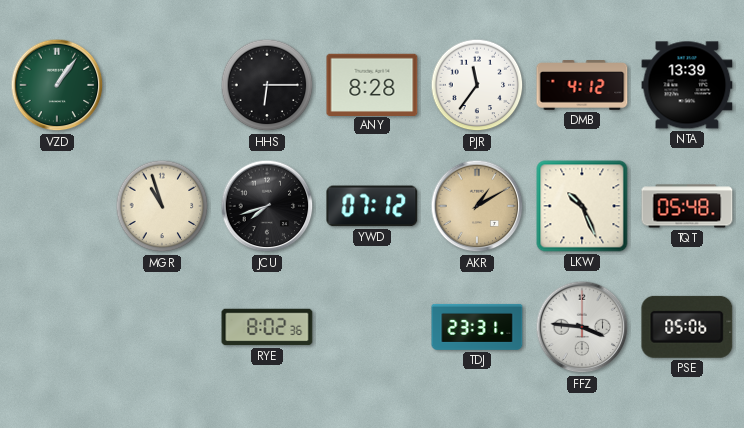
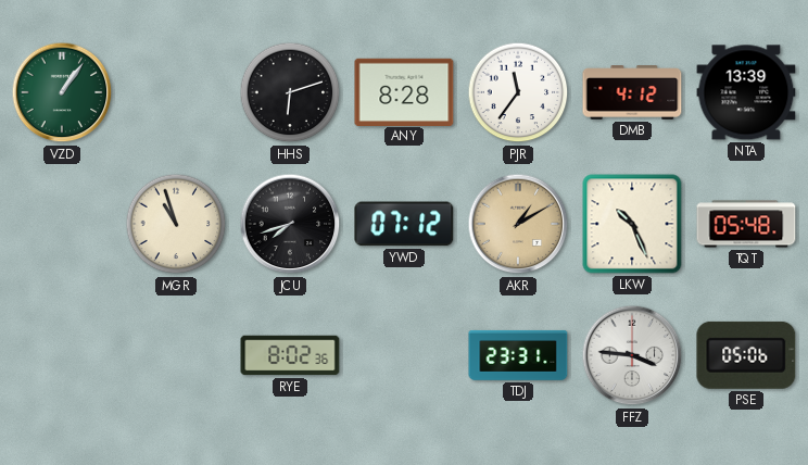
HHS: 6:15 -> 6:12 (290, 92)
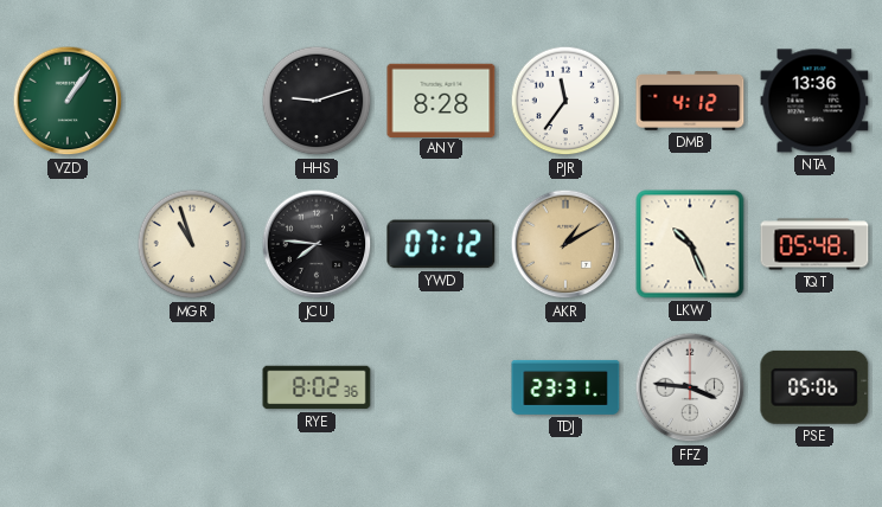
HHS: 6:12 -> 9:12 (317, 101)
NTA: 13:39 -> 13:36 (814, 101)
JCU: 7:42 -> 7:46 (317, 244)
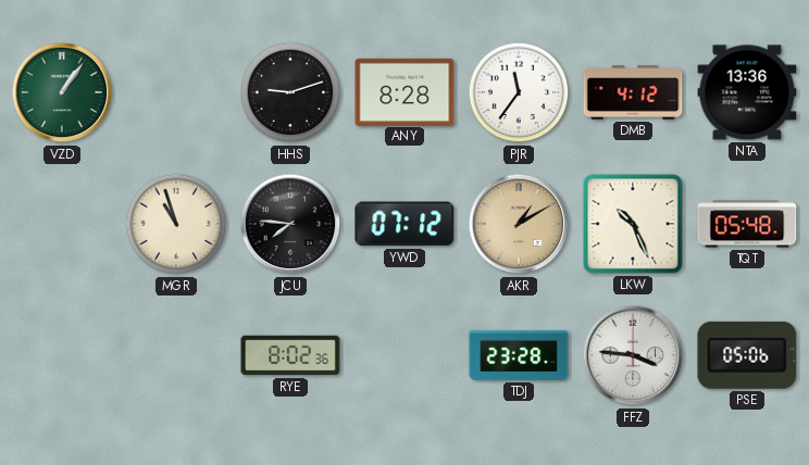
TDJ: 23:31 -> 23:28 (519, 355)
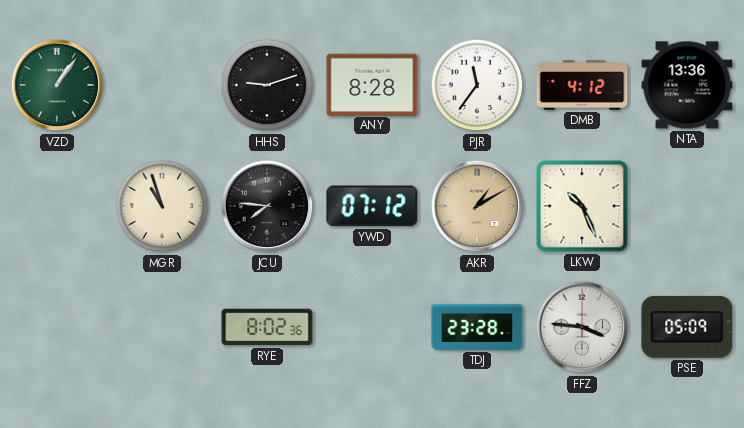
TQT: 05:48 -> none (747, 224)
PSE: 05:06 -> 05:09 (687, 327)
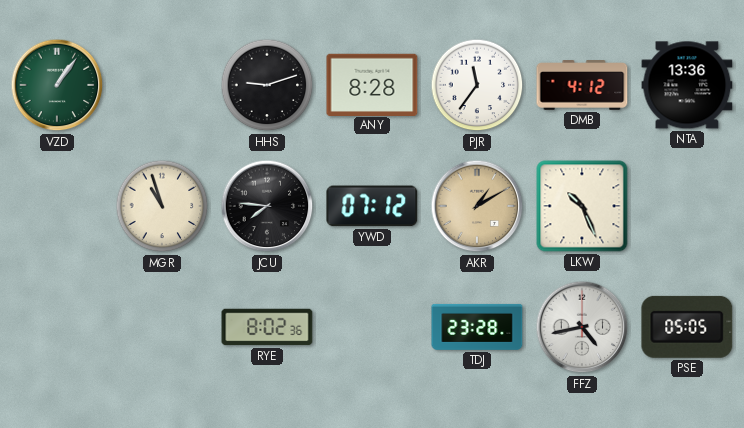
FFZ: 3:46 -> 4:43 (582, 327)
PSE: 05:09 -> 05:05 (687, 327)
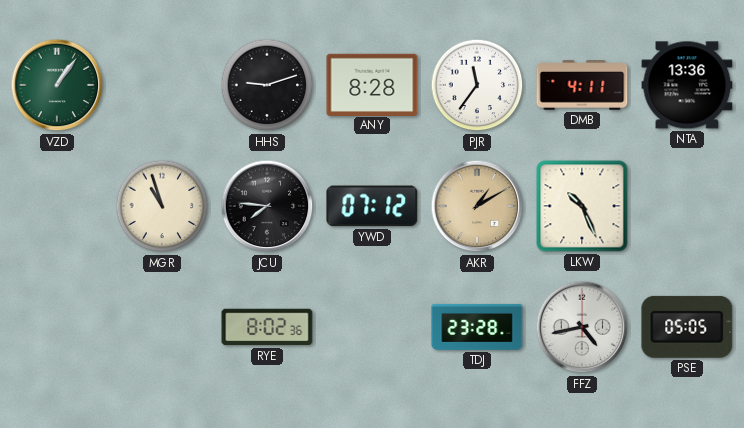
DMB: 4:12 -> 4:11 (582, 85)
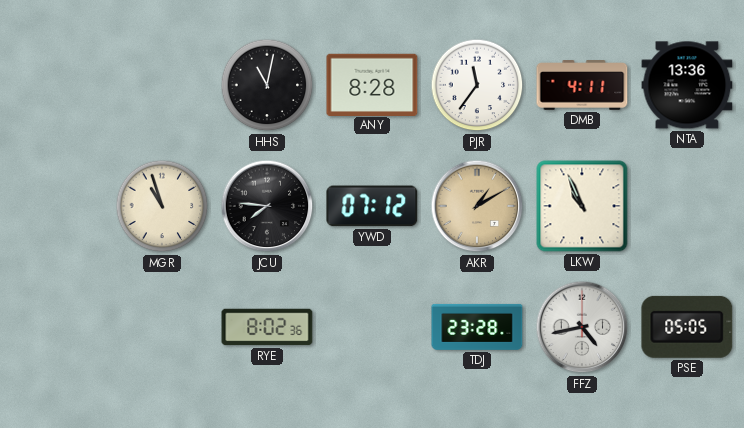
VZD: 1:06 -> none (57, 85)
HHS: 9:12 -> 11:02 (267, 85)
LKW: 10:26 -> 10:56 (582, 206)
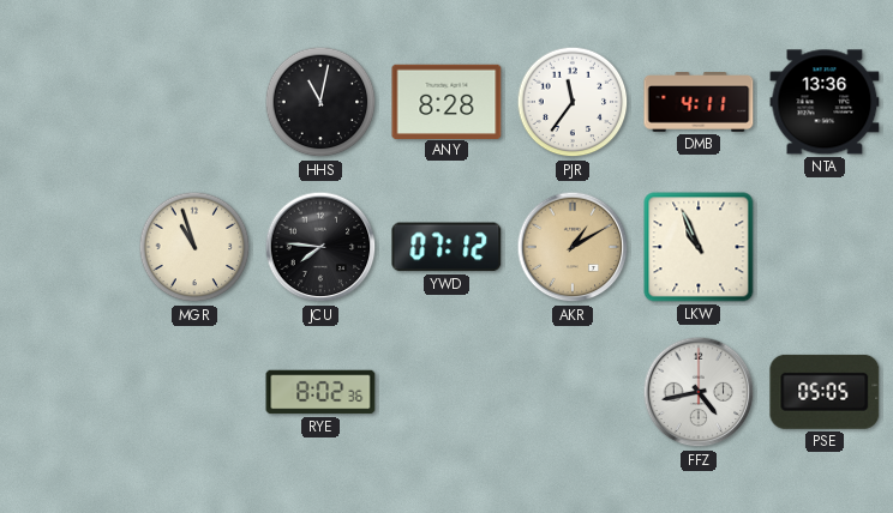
TDJ: 23:28 -> none (477, 327)
